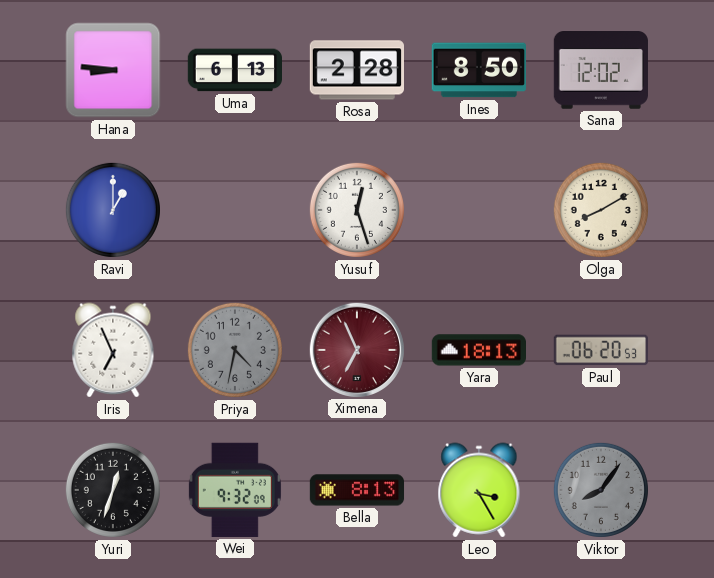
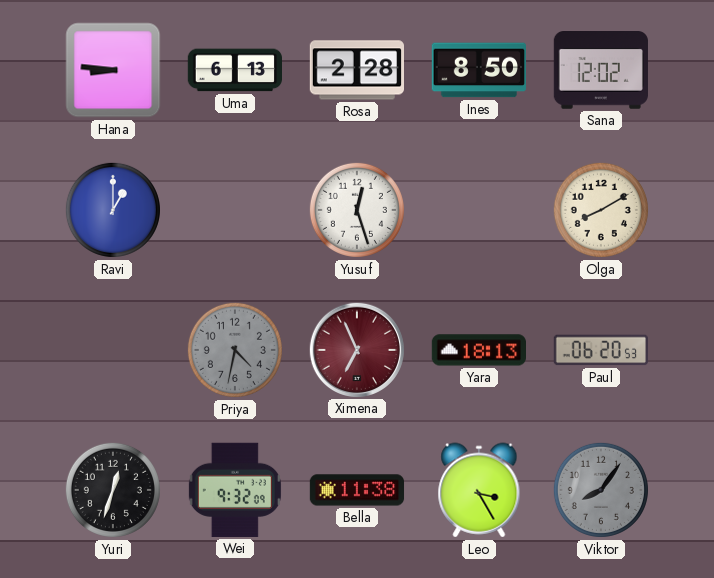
Iris: 6:56 -> none (113, 350)
Bella: 8:13 -> 11:38 (357, 490)
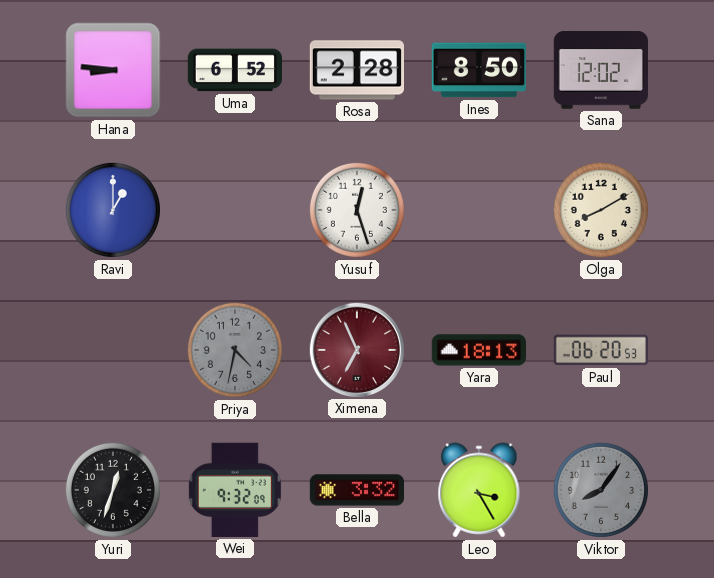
Uma: 6:13 -> 6:52 (234, 70)
Bella: 11:38 -> 3:32 (357, 490)
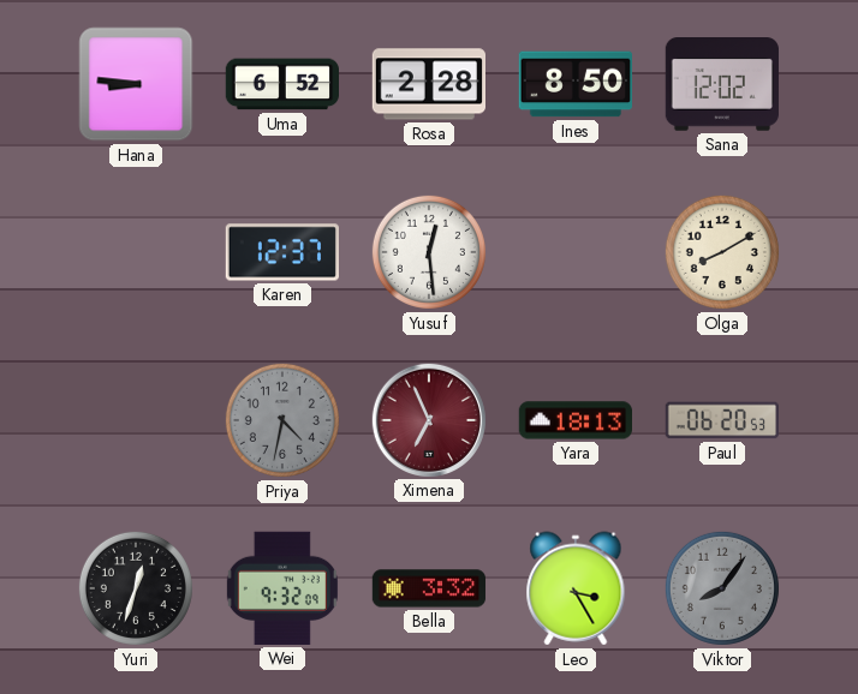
Ravi: 1:00 -> none (113, 210)
Karen: none -> 12:37 (281, 252)
Yusuf: 12:27 -> 12:29 (429, 252)
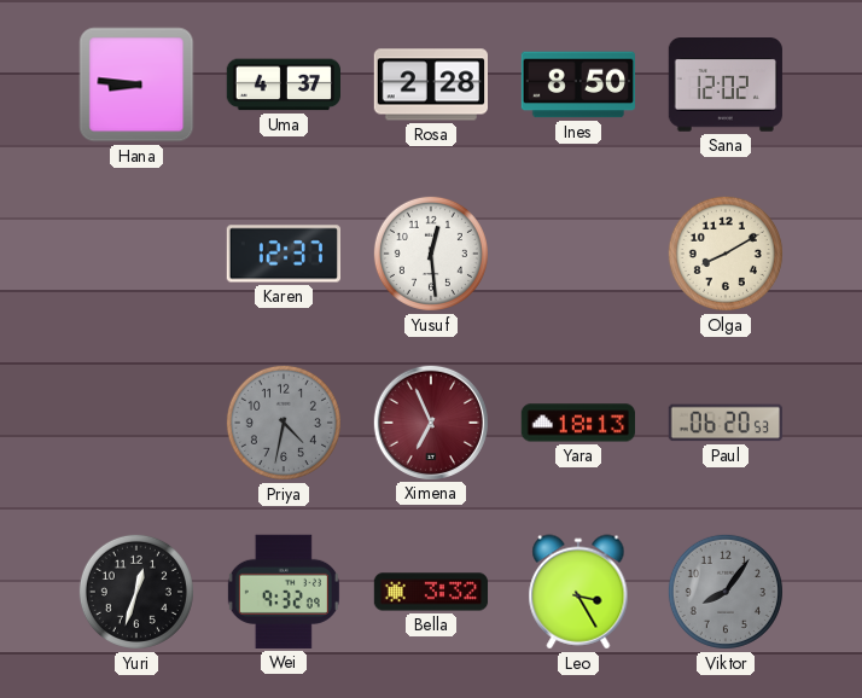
Uma: 6:52 -> 4:37 (283, 85)
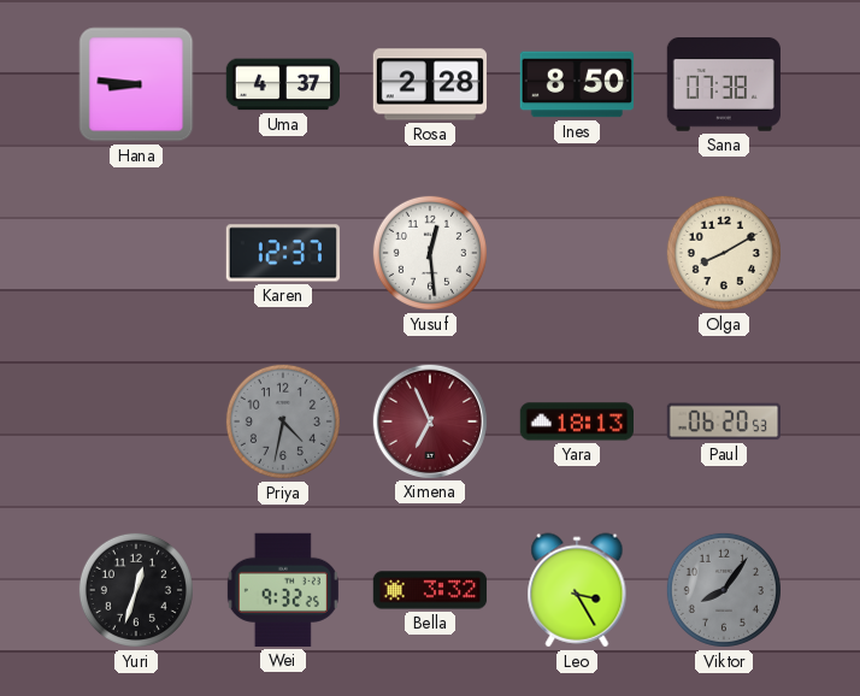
Sana: 12:02 -> 07:38 (723, 85)
Wei: 9:32:09 -> 9:32:25 (283, 590)
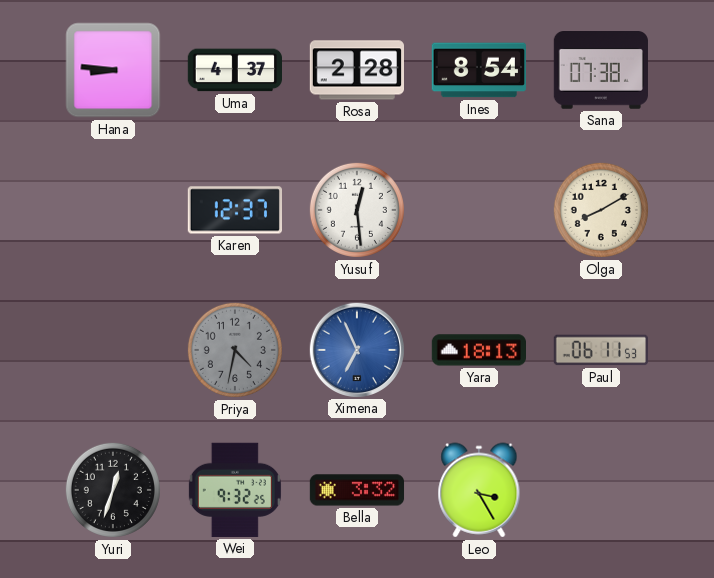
Ines: 8:50 -> 8:54 (478, 70)
Ximena dial: burgundy -> blue (356, 349)
Paul: 06:20 -> 06:11 (600, 350)
Viktor: 8:06 -> none (724, 590)
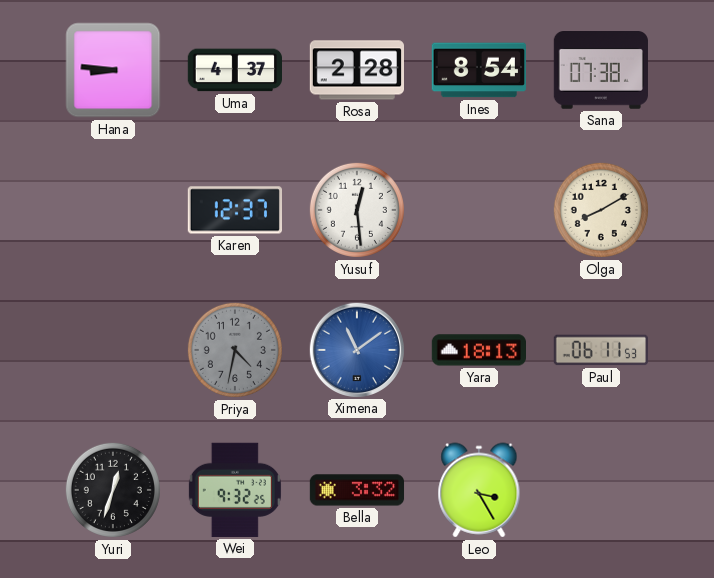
Ximena: 6:56 -> 11:09 (356, 349)
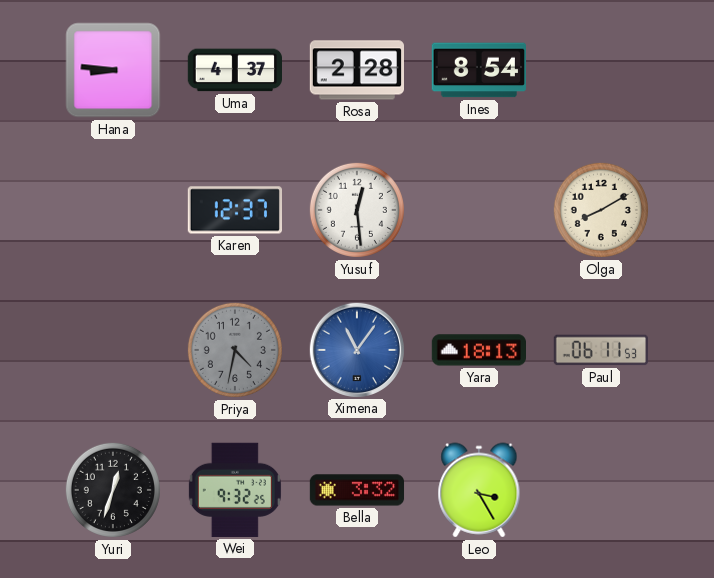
Sana: 07:38 -> none (600, 71)
Ximena: 11:09 -> 11:06 (356, 349)
